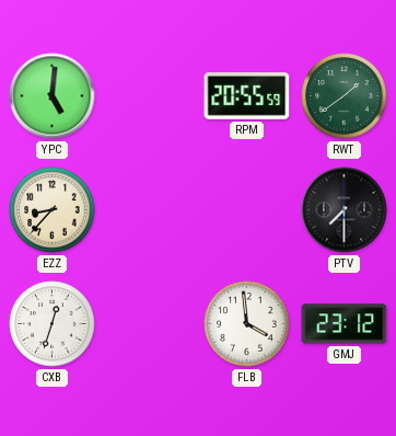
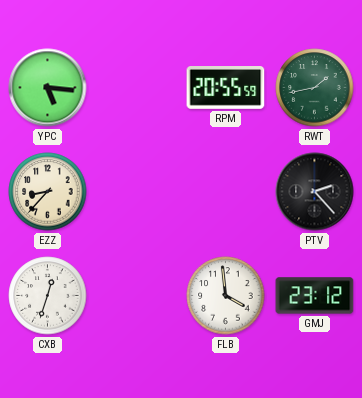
YPC: 5:01 -> 5:16 (48, 88)
RWT: 1:39 -> 1:43 (315, 88)
PTV: 7:30 -> 2:23 (315, 192)
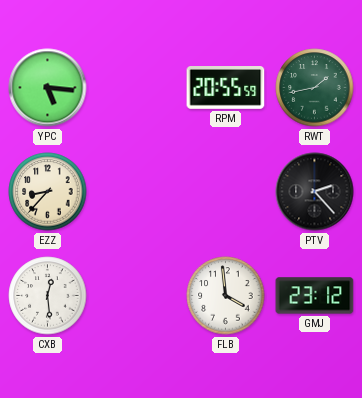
CXB: 12:33 -> 12:29 (48, 296)
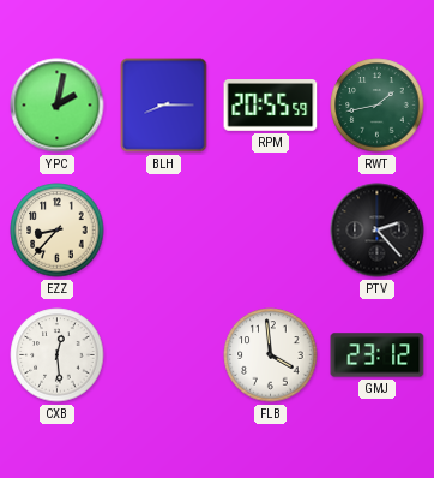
YPC: 5:16 -> 2:02 (58, 106)
BLH: none -> 8:15 (164, 106)
